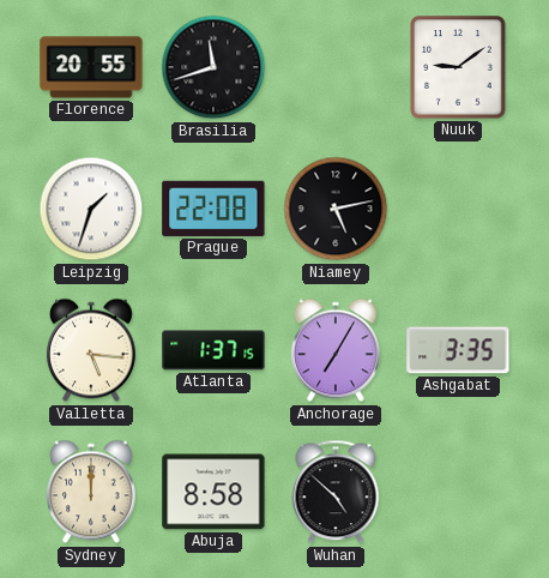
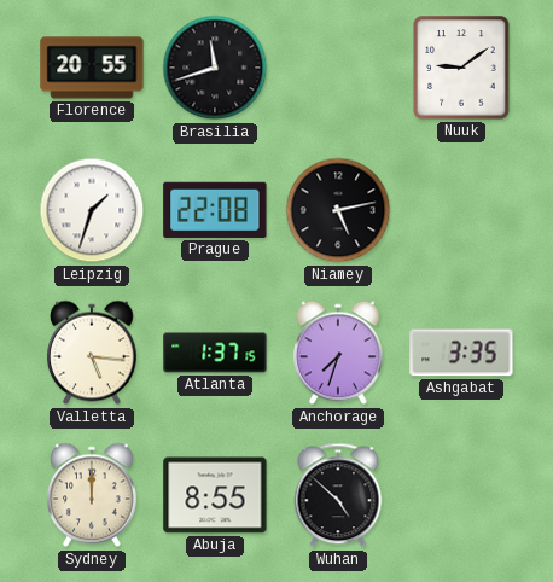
Anchorage: 7:05 -> 7:33 (338, 353)
Abuja: 8:58 -> 8:55 (215, 495)
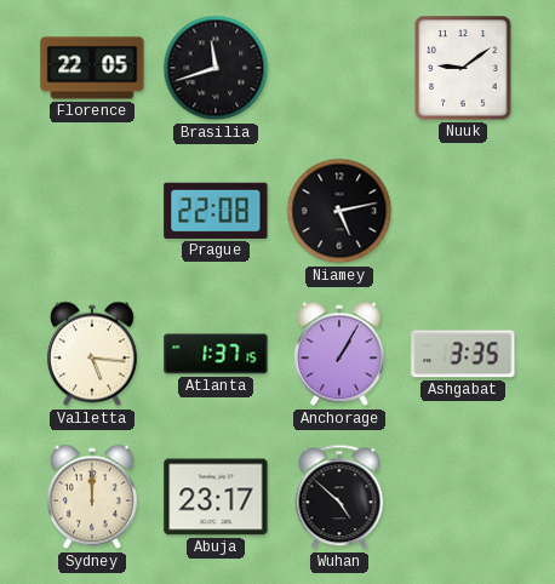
Florence: 20:55 -> 22:05 (92, 68)
Leipzig: 1:33 -> none (92, 210)
Anchorage: 7:33 -> 1:05 (339, 354)
Abuja: 8:55 -> 23:17 (216, 497)
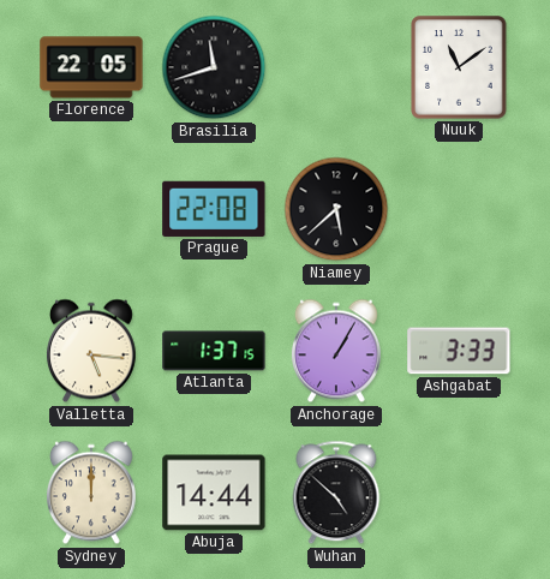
Nuuk: 9:09 -> 11:09 (459, 67)
Niamey: 5:13 -> 5:38 (336, 209)
Ashgabat: 3:35 -> 3:33 (459, 351)
Abuja: 23:17 -> 14:44 (214, 493)
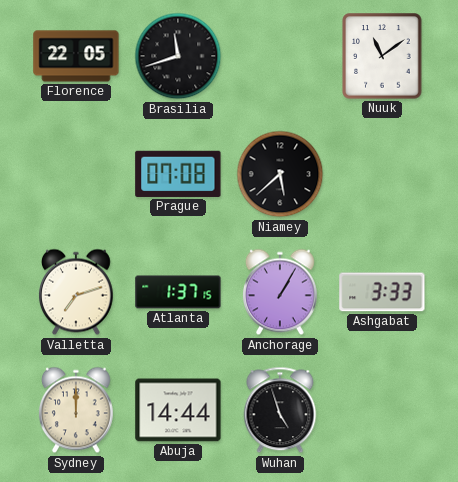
Prague: 22:08 -> 07:08 (178, 174)
Valletta: 5:16 -> 7:12 (76, 292)
Wuhan: 4:52 -> 4:57 (280, 410)
